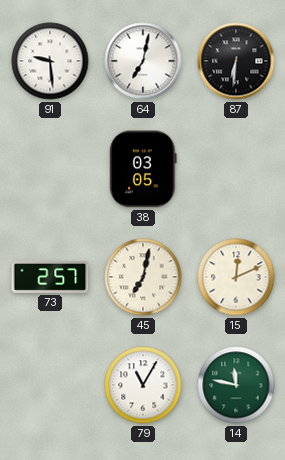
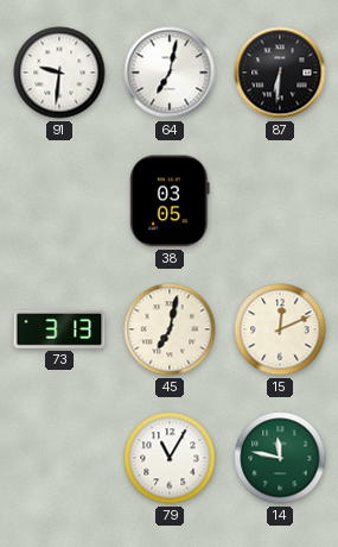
91: 9:29 -> 9:31 (59, 73)
73: 2:57 -> 3:13 (59, 329)
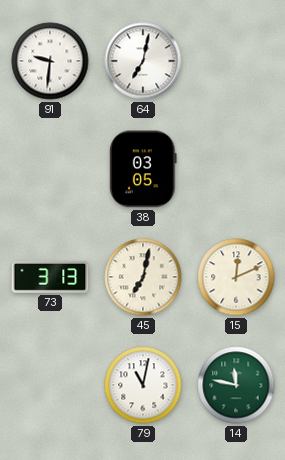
87: 6:31 -> none (280, 73)
79: 11:05 -> 11:02 (143, 385)
